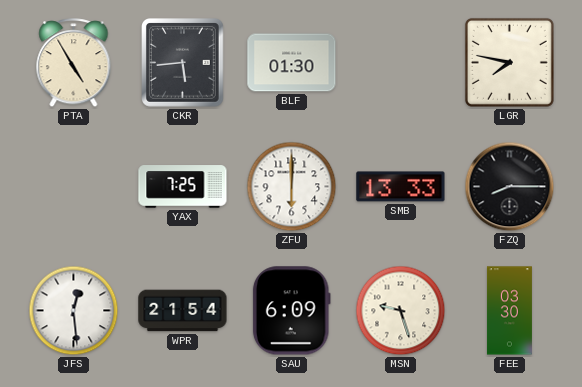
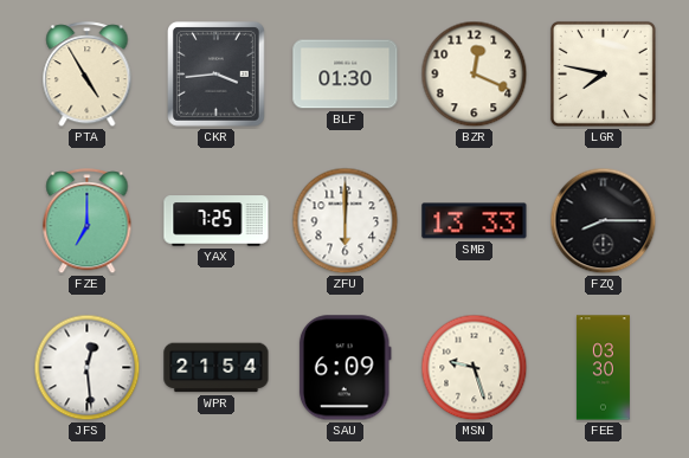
CKR: 5:44 -> 3:44 (217, 75)
BZR: none -> 12:19 (475, 75)
FZE: none -> 7:00 (88, 221)
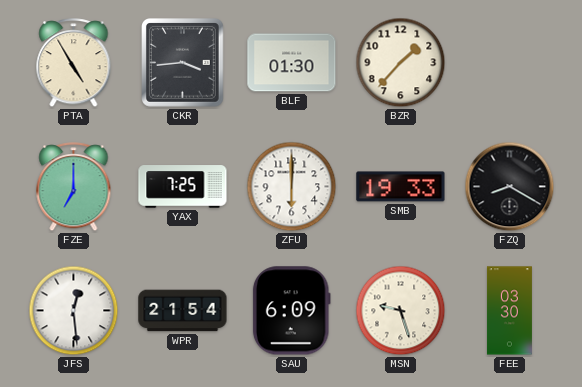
BZR: 12:19 -> 1:37 (401, 63)
LGR: 7:47 -> none (603, 73)
SMB: 13:33 -> 19:33 (401, 187)
FZQ: 8:15 -> 8:20 (510, 187)
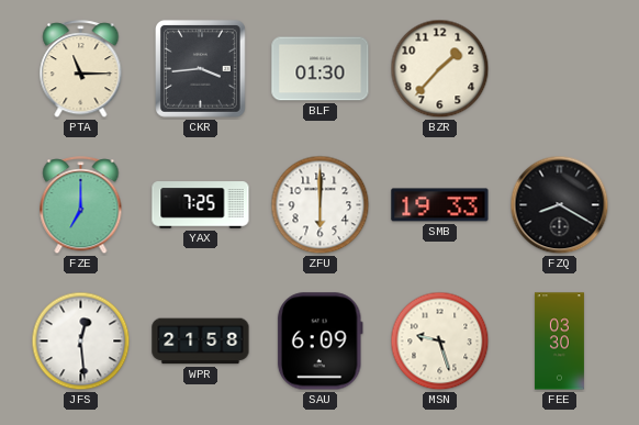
PTA: 4:55 -> 11:15 (81, 69)
WPR: 21:54 -> 21:58 (201, 342)
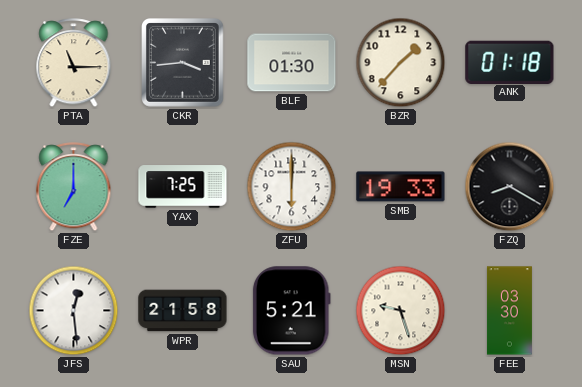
ANK: none -> 01:18 (510, 62)
SAU: 6:09 -> 5:21 (291, 311)
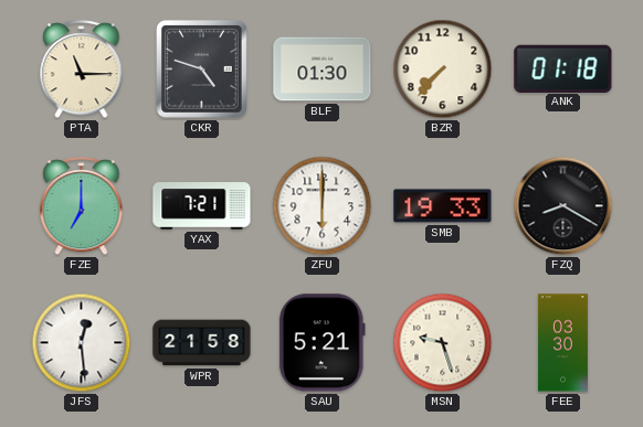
CKR: 3:44 -> 4:48 (202, 70)
BZR: 1:37 -> 7:37 (443, 70)
YAX: 7:25 -> 7:21 (202, 206)
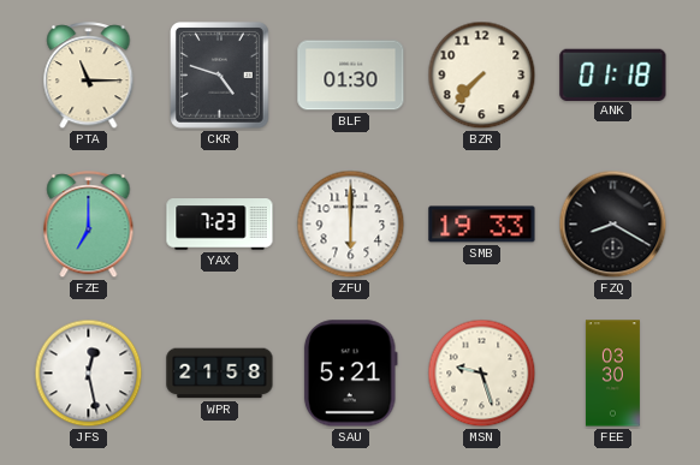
YAX: 7:21 -> 7:23 (220, 225)
JFS: 12:29 -> 12:28 (89, 374)
